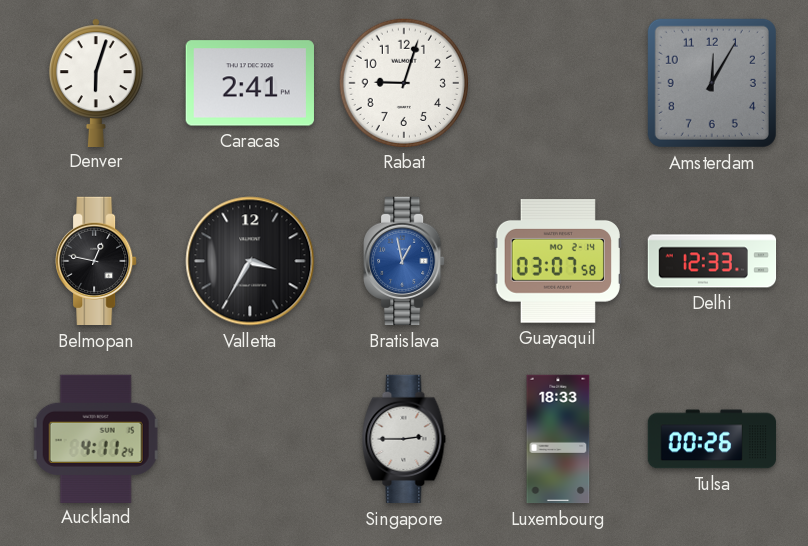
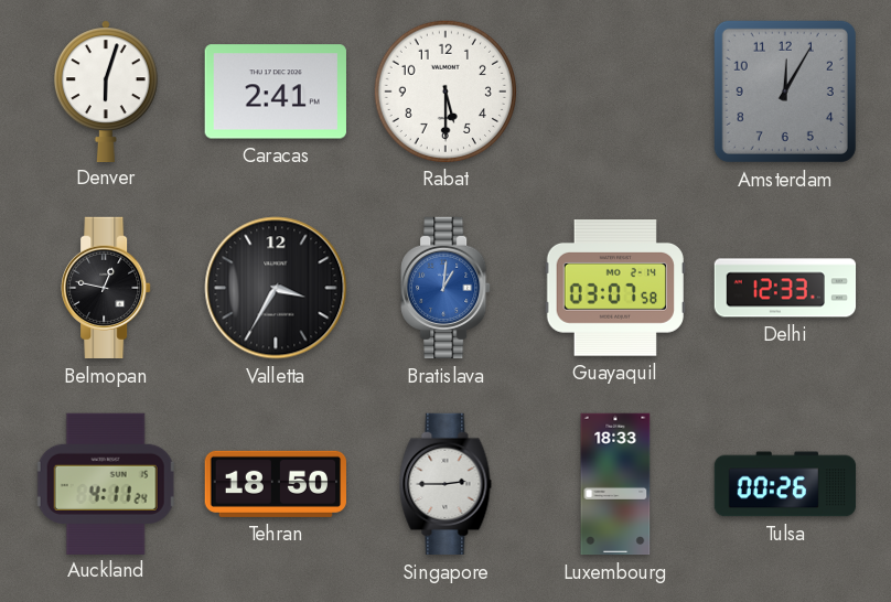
Rabat: 9:03 -> 5:30 (444, 90)
Bratislava: 12:58 -> 1:01 (445, 288)
Tehran: none -> 18:50 (275, 484)
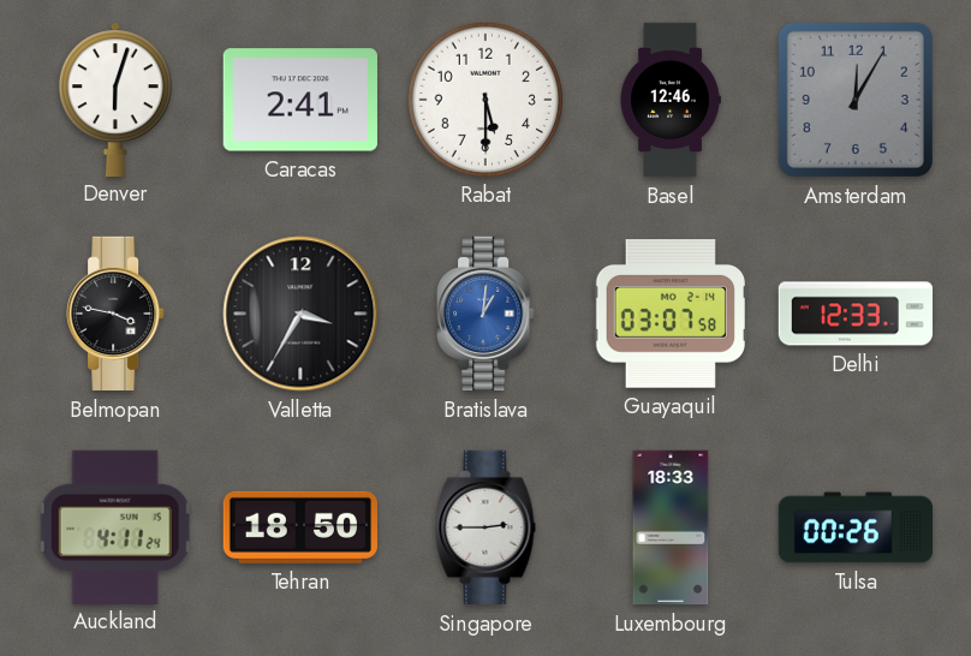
Basel: none -> 12:46 (671, 100)
Belmopan: 12:47 -> 3:47 (115, 314)
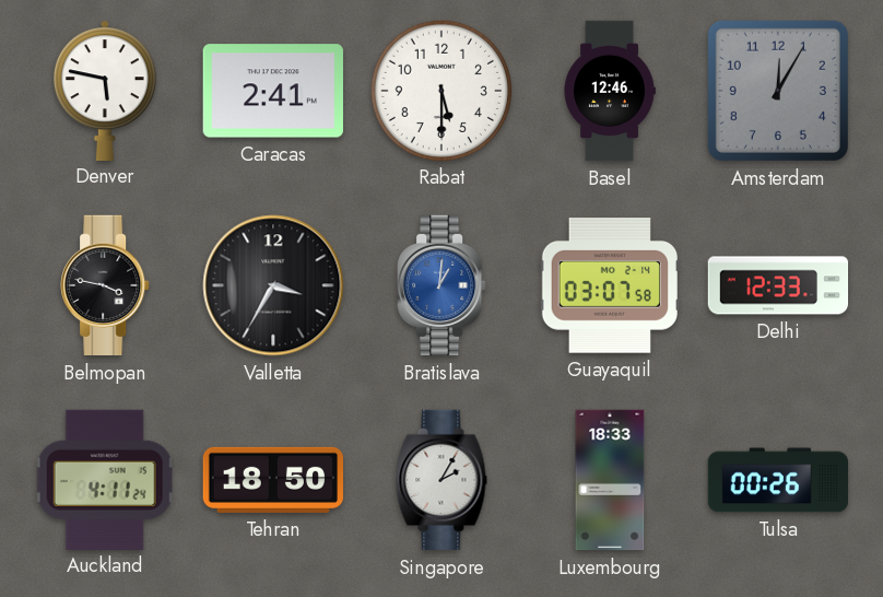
Denver: 6:03 -> 5:47 (105, 90)
Singapore: 2:45 -> 2:05 (441, 480)
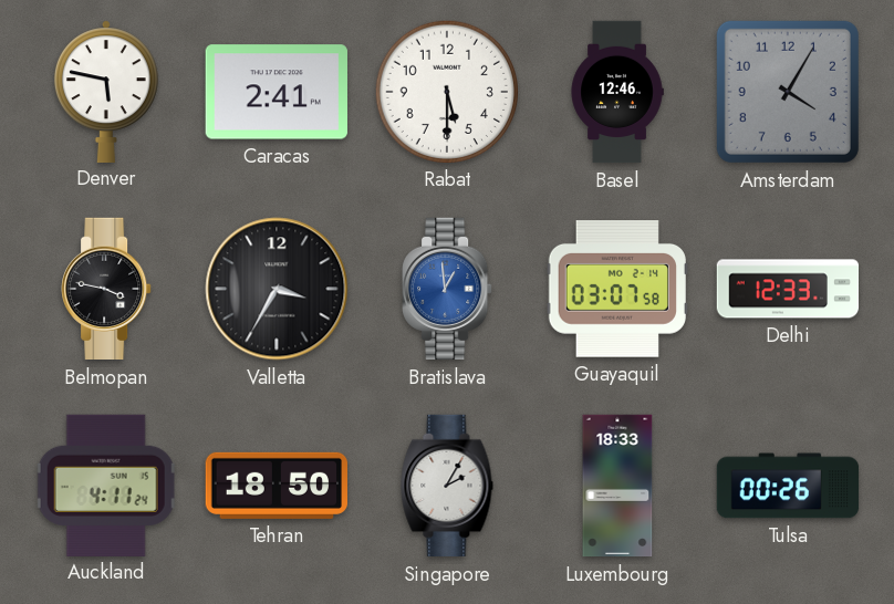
Amsterdam: 12:05 -> 4:05 (788, 92)
Bratislava: 1:01 -> 12:59 (447, 289)
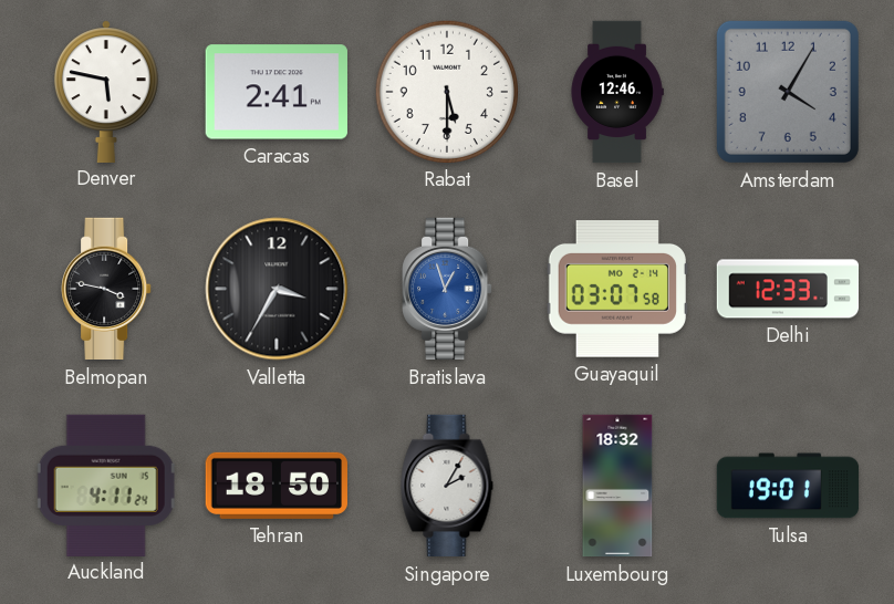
Bratislava: 12:59 -> 12:57 (447, 289)
Luxembourg: 18:33 -> 18:32 (617, 486)
Tulsa: 00:26 -> 19:01 (788, 486)
